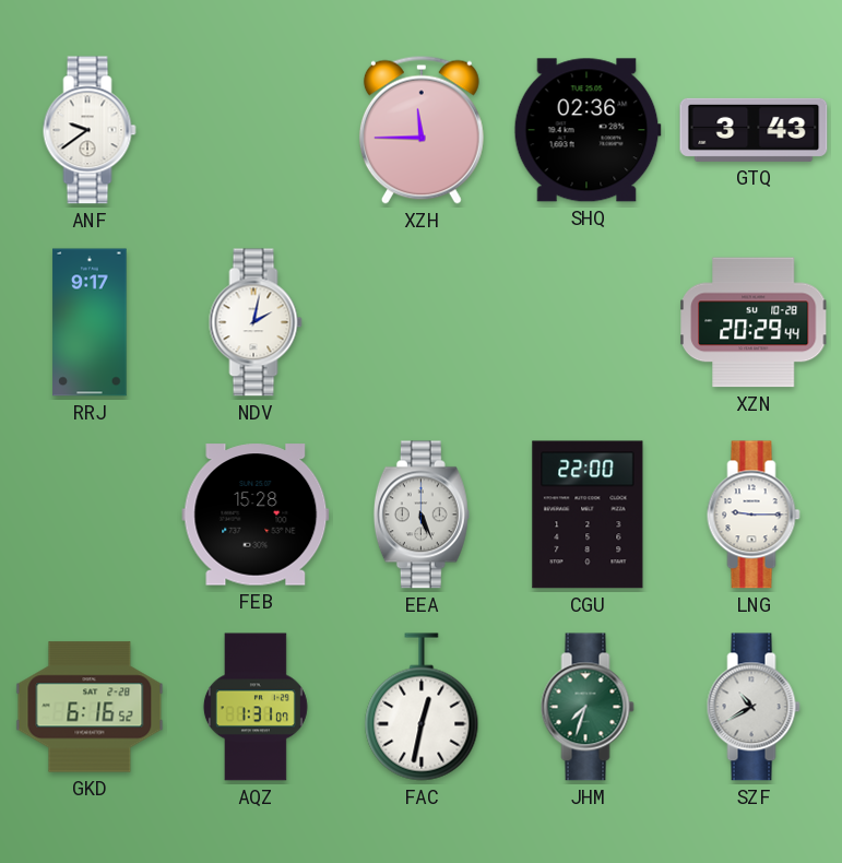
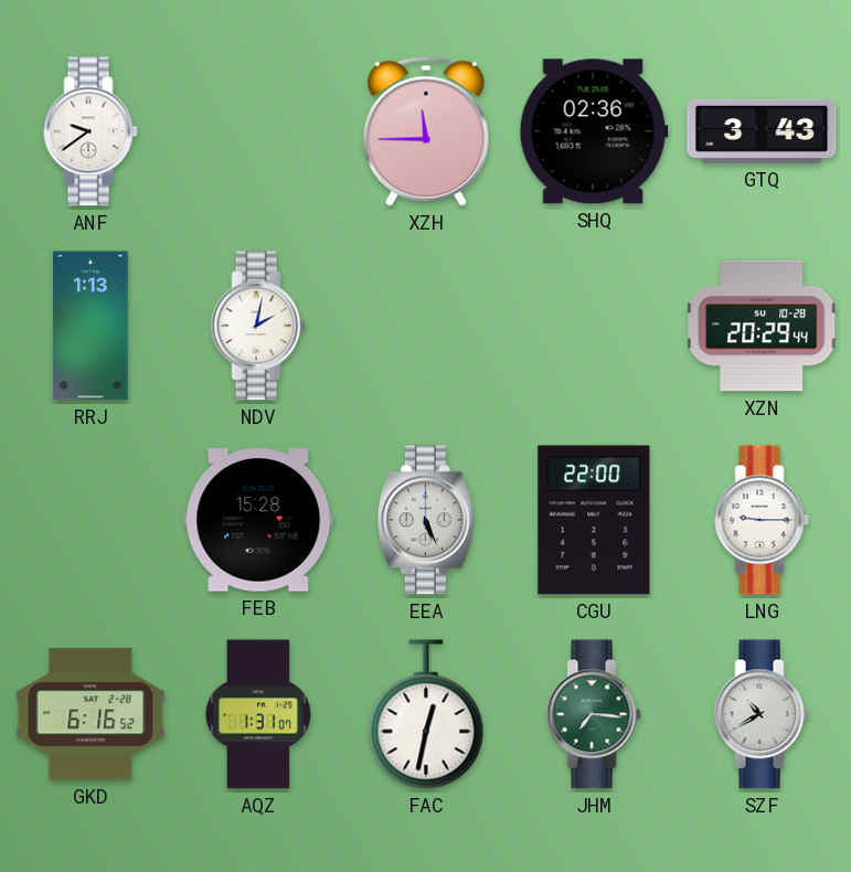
RRJ: 9:17 -> 1:13 (91, 326)
JHM: 7:33 -> 7:16 (594, 714)
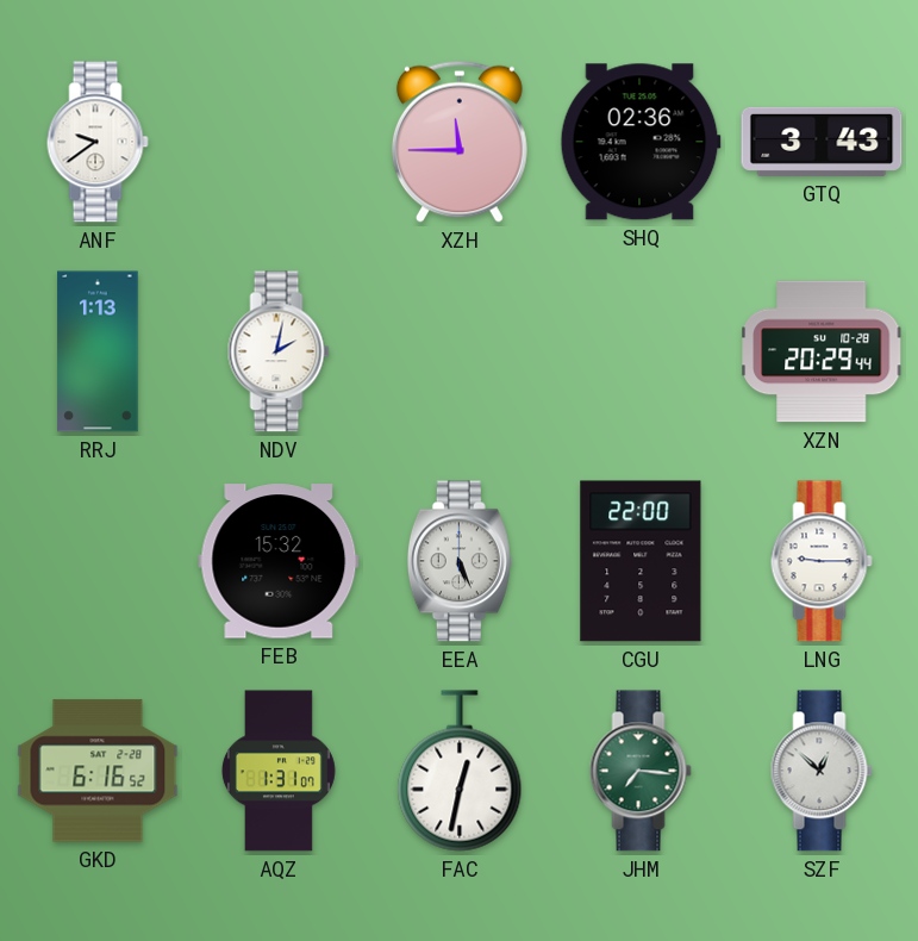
FEB: 15:28 -> 15:32 (279, 561)
SZF: 10:40 -> 12:52 (822, 771)
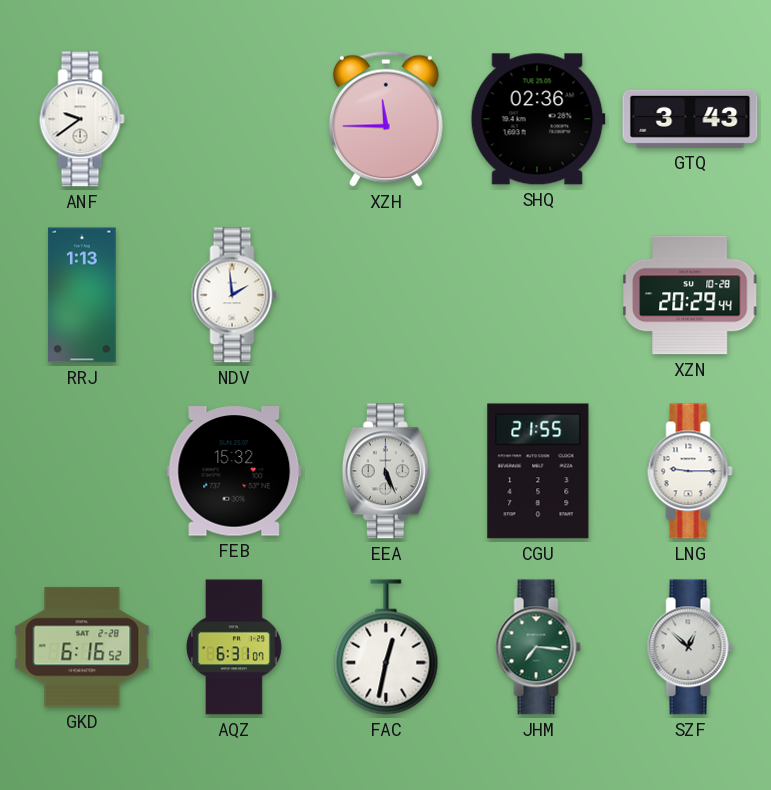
NDV: 2:02 -> 1:59 (234, 295)
CGU: 22:00 -> 21:55 (538, 471)
AQZ: 1:31 -> 6:31 (234, 647)
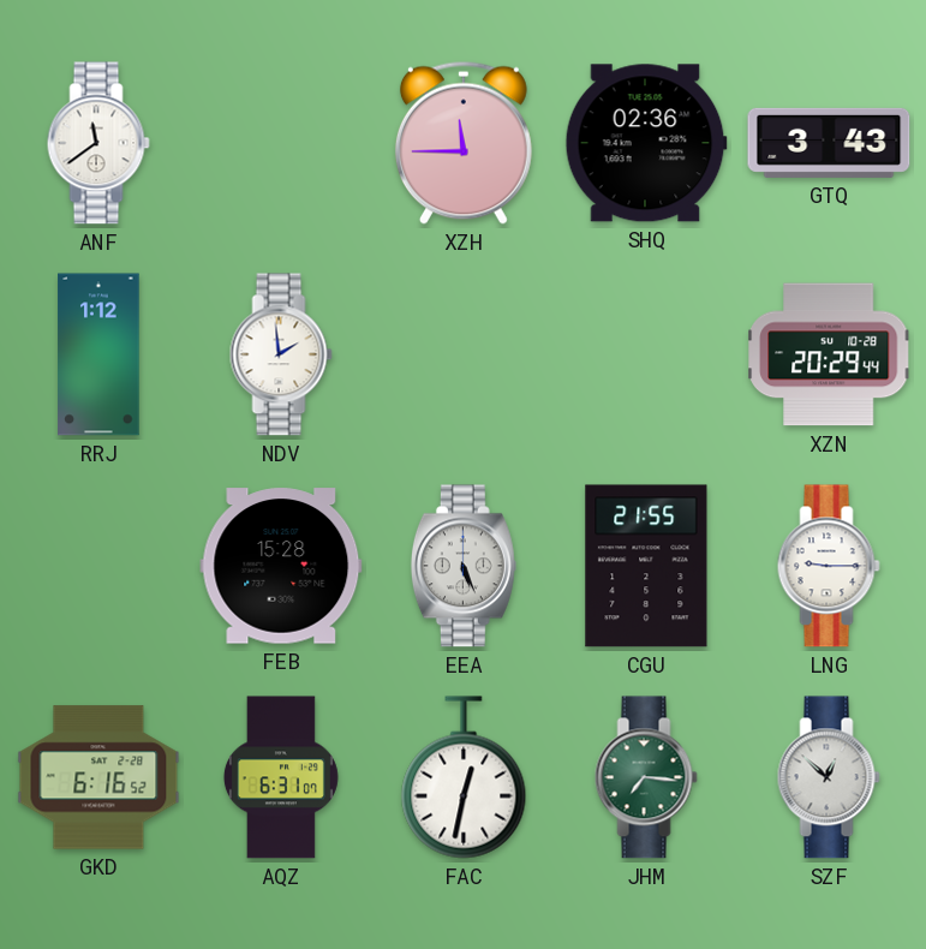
ANF: 9:39 -> 11:39 (98, 143)
RRJ: 1:13 -> 1:12 (98, 354)
FEB: 15:32 -> 15:28 (281, 566)
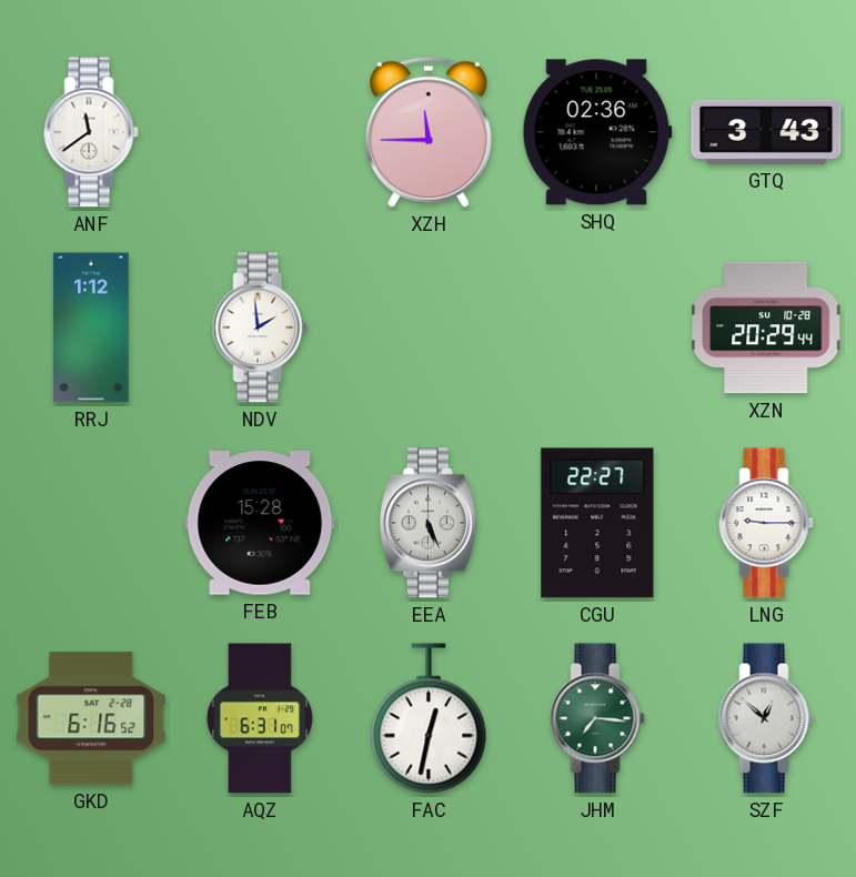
CGU: 21:55 -> 22:27 (597, 523)
